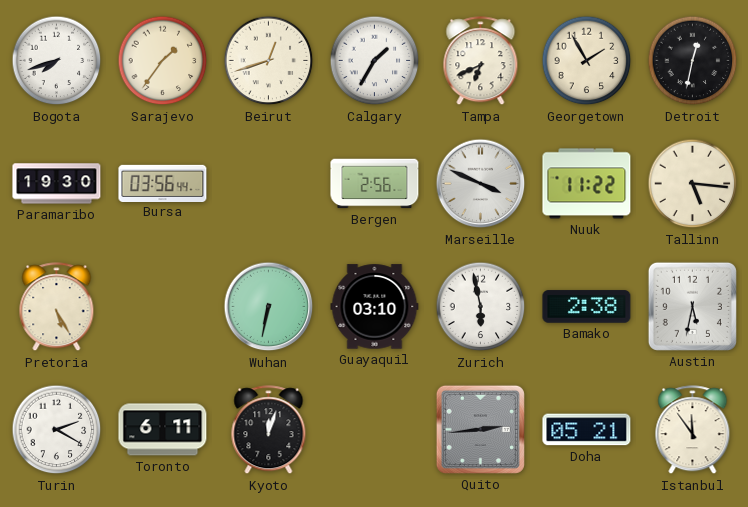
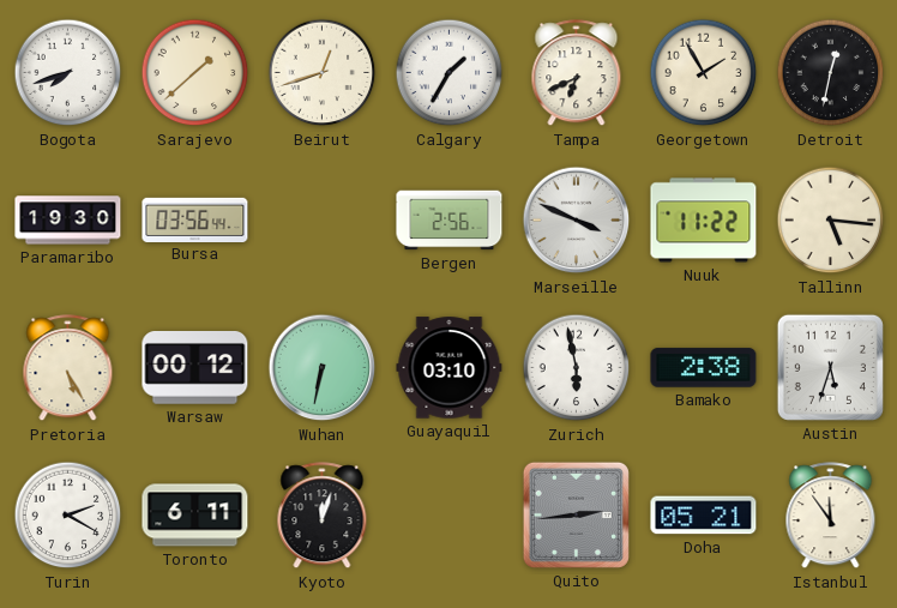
Sarajevo: 1:36 -> 1:38 (195, 73)
Warsaw: none -> 00:12 (195, 368)
Austin: 5:32 -> 5:33 (830, 367)
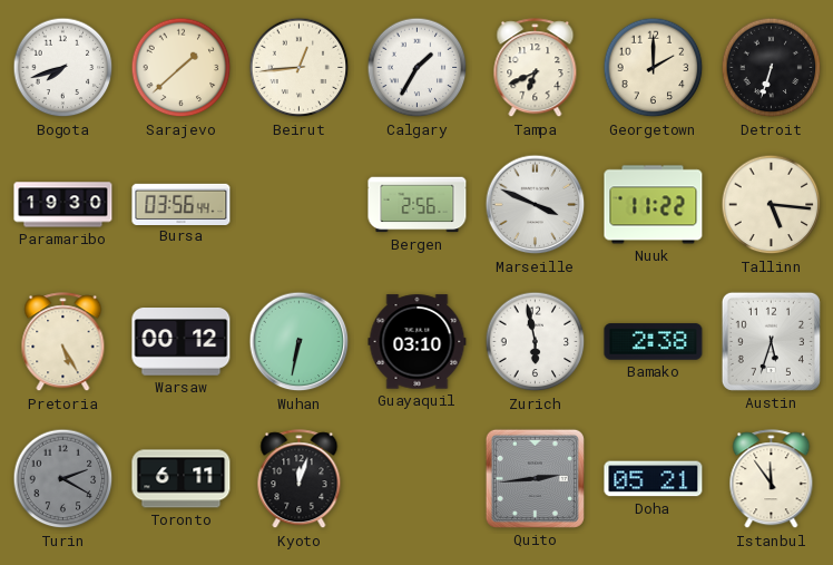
Beirut: 12:42 -> 12:44 (300, 68)
Georgetown: 1:55 -> 2:00 (654, 68)
Detroit: 12:32 -> 6:33 (772, 68)
Turin dial: white -> grey (63, 479)
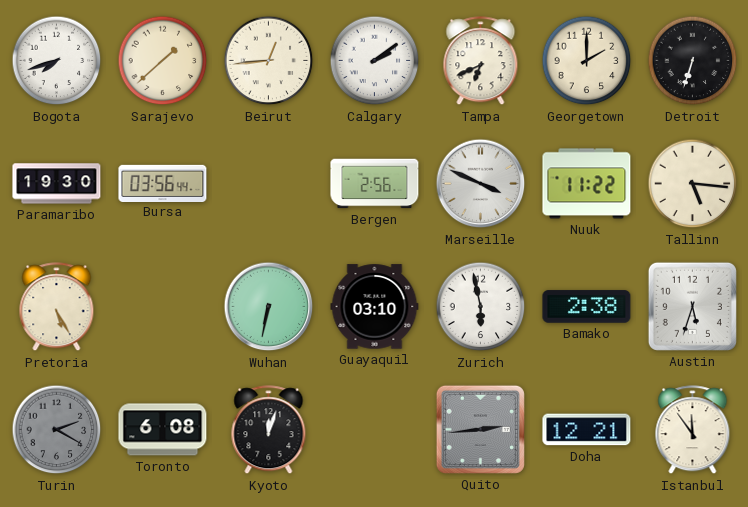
Calgary: 1:35 -> 2:09 (375, 61)
Warsaw: 00:12 -> none (182, 342)
Toronto: 6:11 -> 6:08 (163, 430)
Doha: 05:21 -> 12:21 (587, 430)
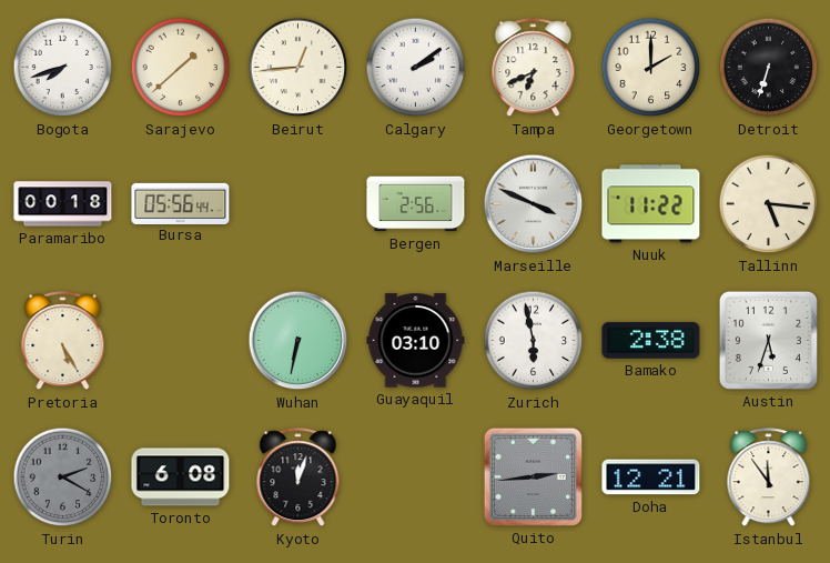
Paramaribo: 19:30 -> 00:18 (63, 204)
Bursa: 03:56 -> 05:56 (181, 203)
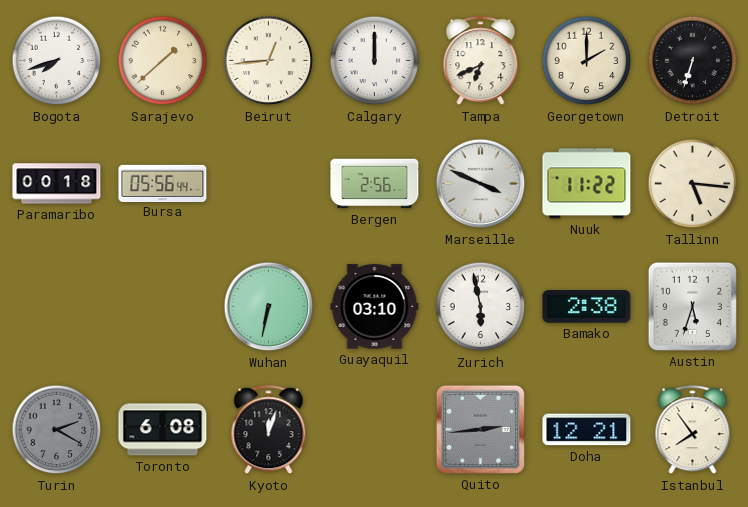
Calgary: 2:09 -> 12:00 (375, 61)
Pretoria: 5:25 -> none (63, 341)
Istanbul: 11:54 -> 7:54 (693, 430)
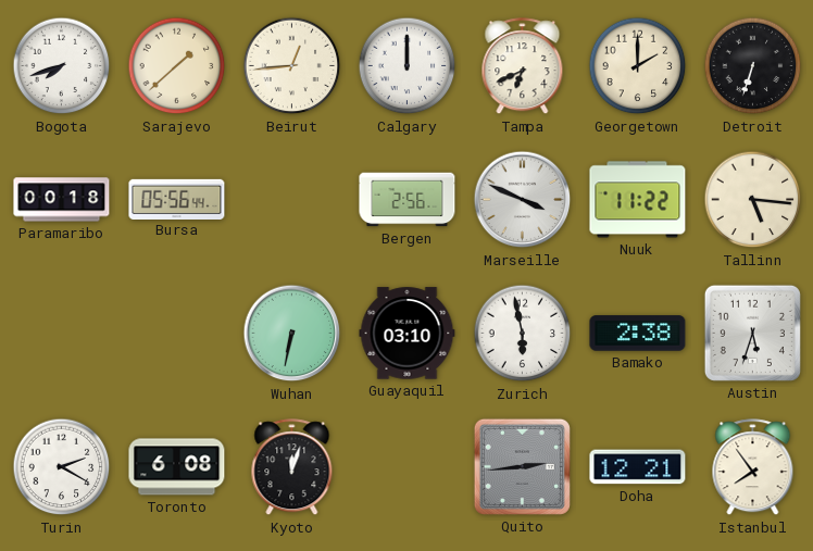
Turin dial: grey -> white (62, 467)
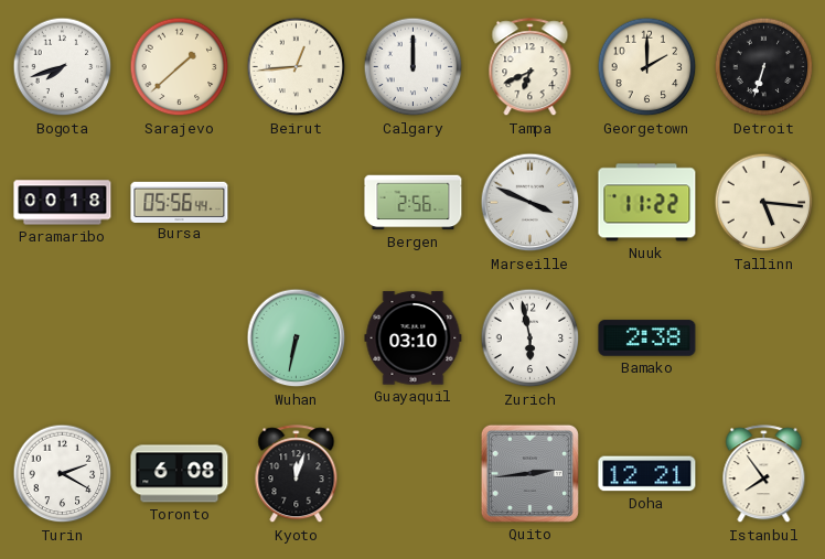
Austin: 5:33 -> none (752, 333)
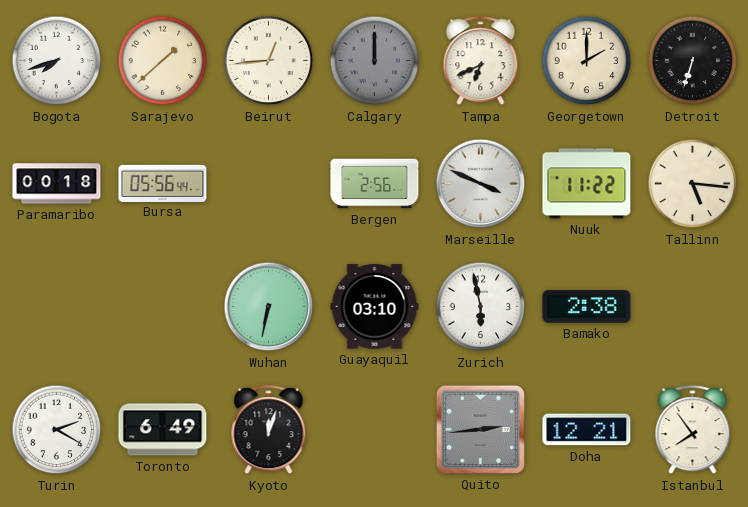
Calgary dial: white -> grey (375, 61)
Toronto: 6:08 -> 6:49 (163, 430)
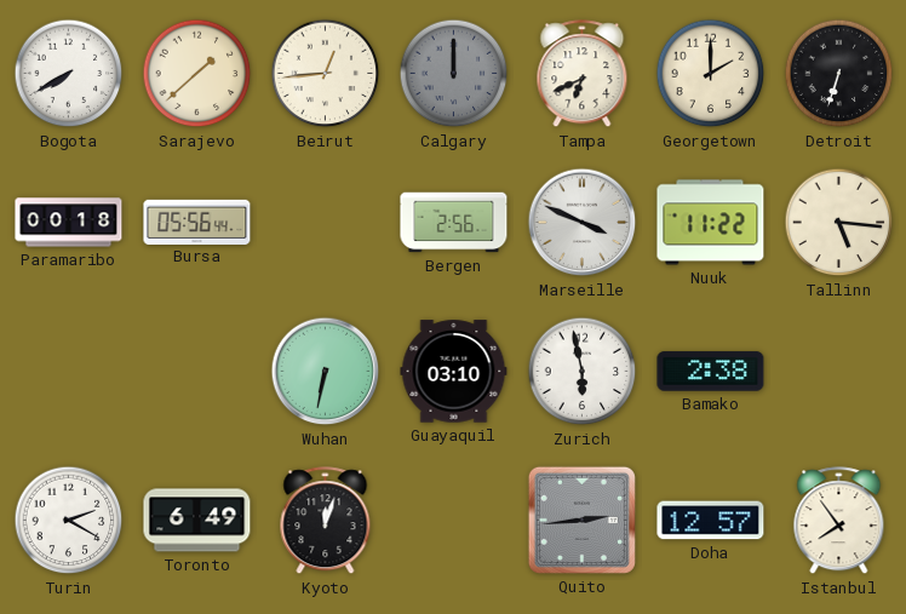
Bogota: 7:42 -> 7:40 (69, 74)
Doha: 12:21 -> 12:57 (711, 521)
